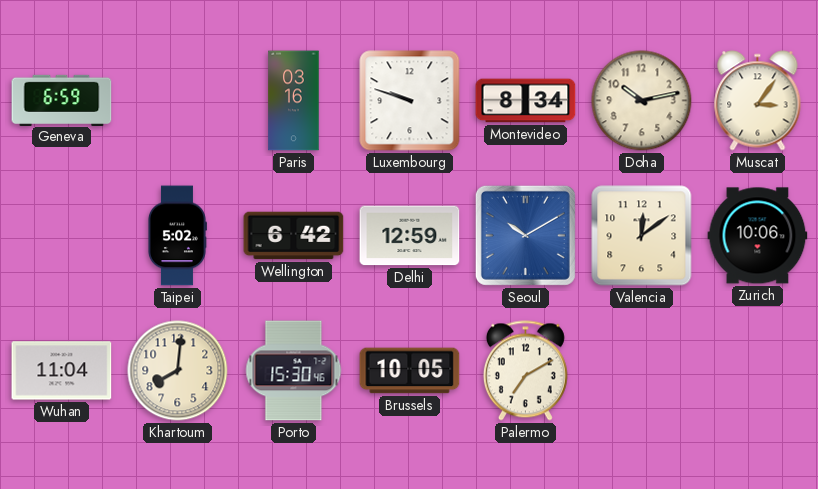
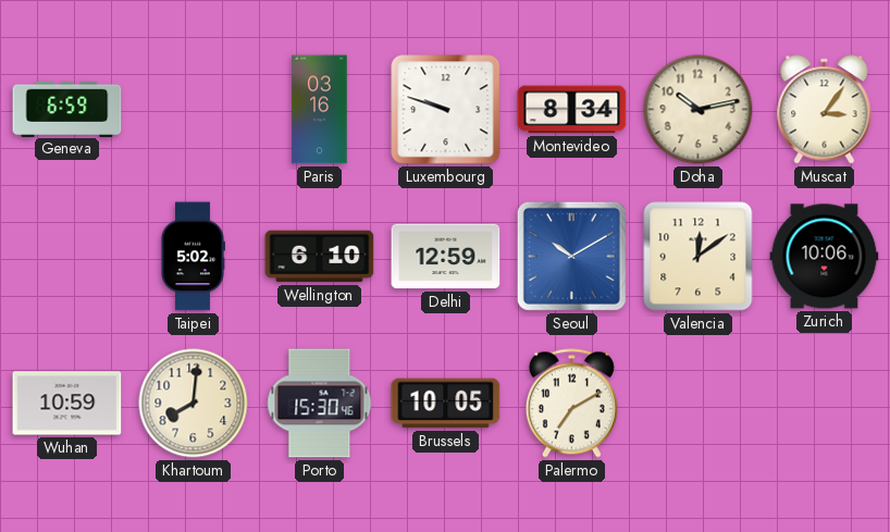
Wellington: 6:42 -> 6:10 (320, 257)
Wuhan: 11:04 -> 10:59 (67, 404)
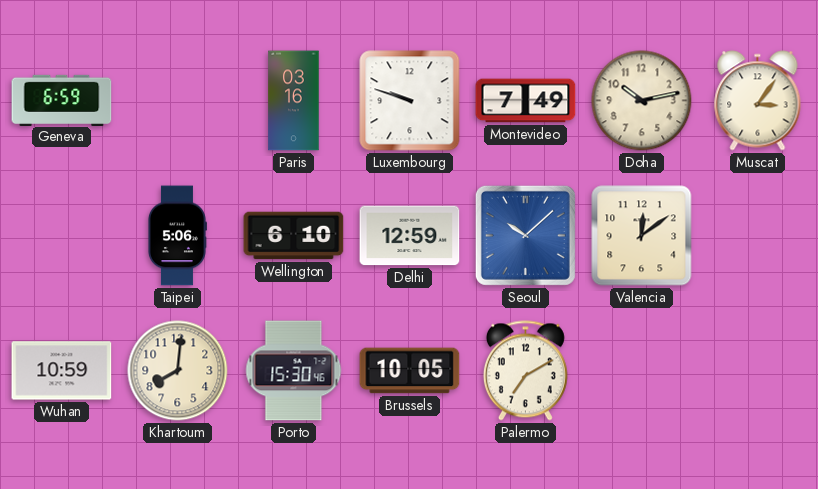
Montevideo: 8:34 -> 7:49 (526, 101)
Taipei: 5:02 -> 5:06 (177, 236)
Seoul: 10:10 -> 10:08 (525, 235)
Zurich: 10:06 -> none (825, 257)
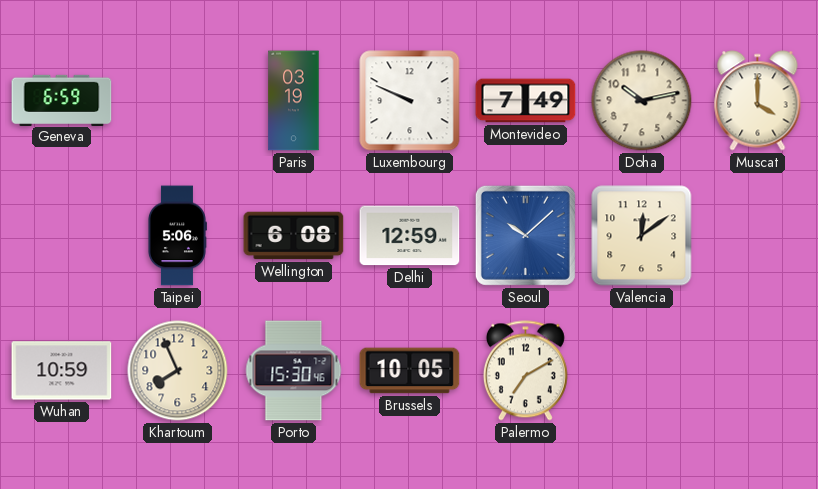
Paris: 03:16 -> 03:19 (294, 101)
Luxembourg: 9:48 -> 9:49 (410, 101)
Muscat: 3:06 -> 4:00 (758, 101)
Wellington: 6:10 -> 6:08 (294, 236)
Khartoum: 8:01 -> 7:56 (178, 371)
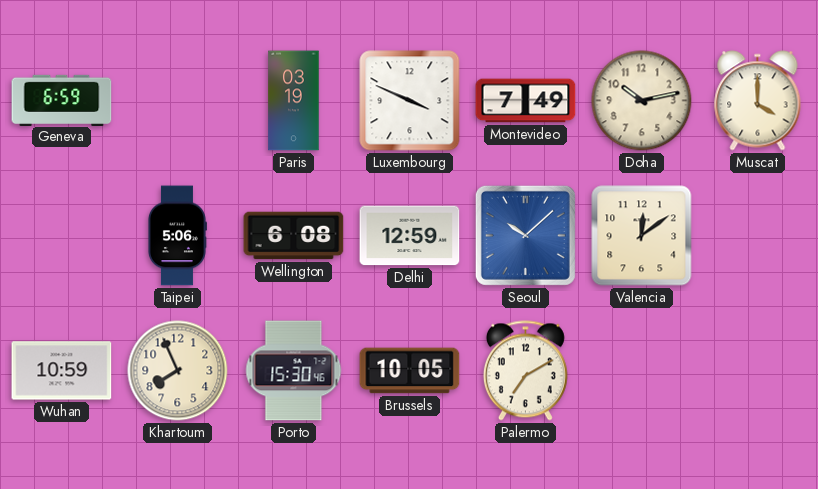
Luxembourg: 9:49 -> 3:49 (410, 101)
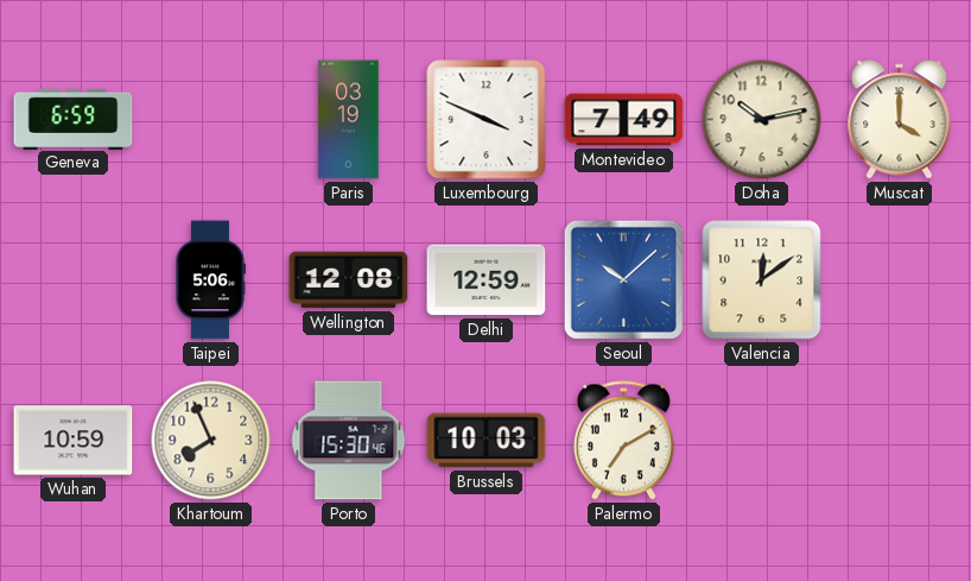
Wellington: 6:08 -> 12:08 (349, 280)
Brussels: 10:05 -> 10:03 (487, 441)
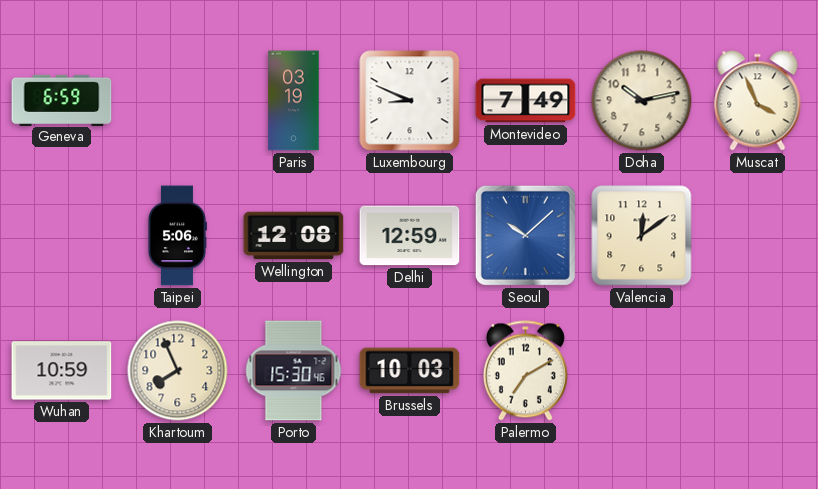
Luxembourg: 3:49 -> 8:49 (410, 101)
Muscat: 4:00 -> 3:56 (758, 101)
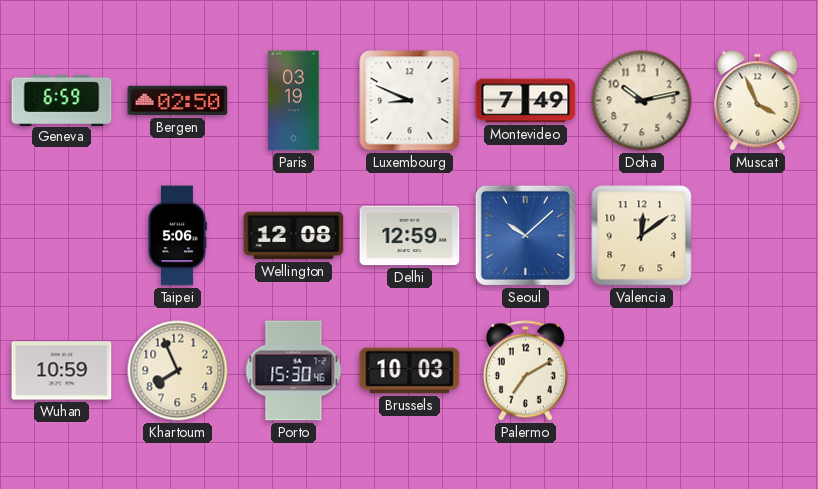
Bergen: none -> 02:50 (178, 101)
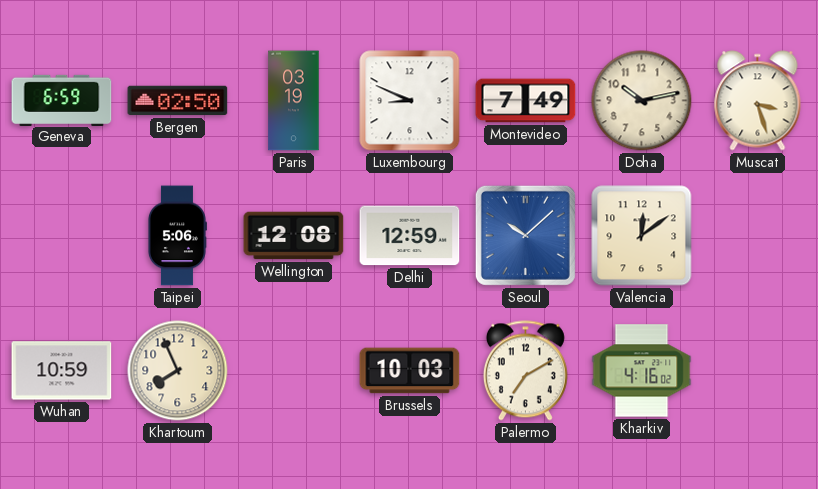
Muscat: 3:56 -> 3:27 (758, 101)
Porto: 15:30 -> none (294, 371)
Kharkiv: none -> 4:16 (642, 371)
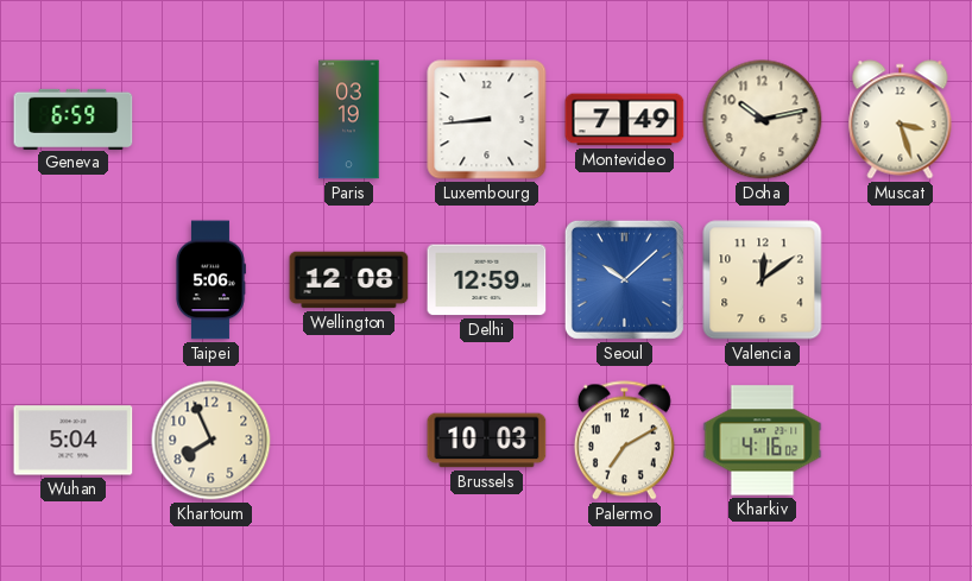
Bergen: 02:50 -> none (178, 101)
Luxembourg: 8:49 -> 8:44 (487, 120)
Wuhan: 10:59 -> 5:04 (74, 441)
